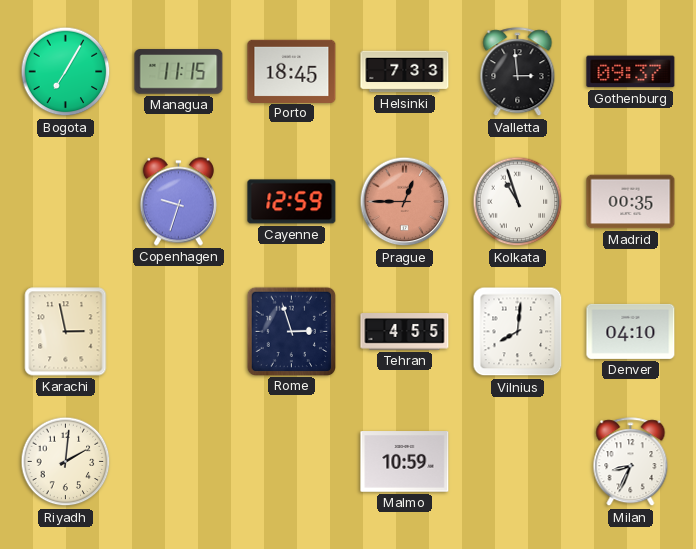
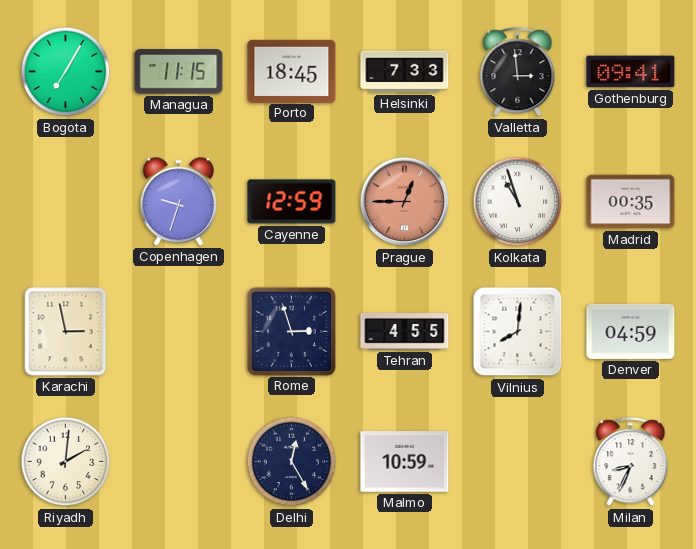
Gothenburg: 09:37 -> 09:41 (631, 72)
Denver: 04:10 -> 04:59 (631, 331)
Delhi: none -> 12:25 (292, 462)
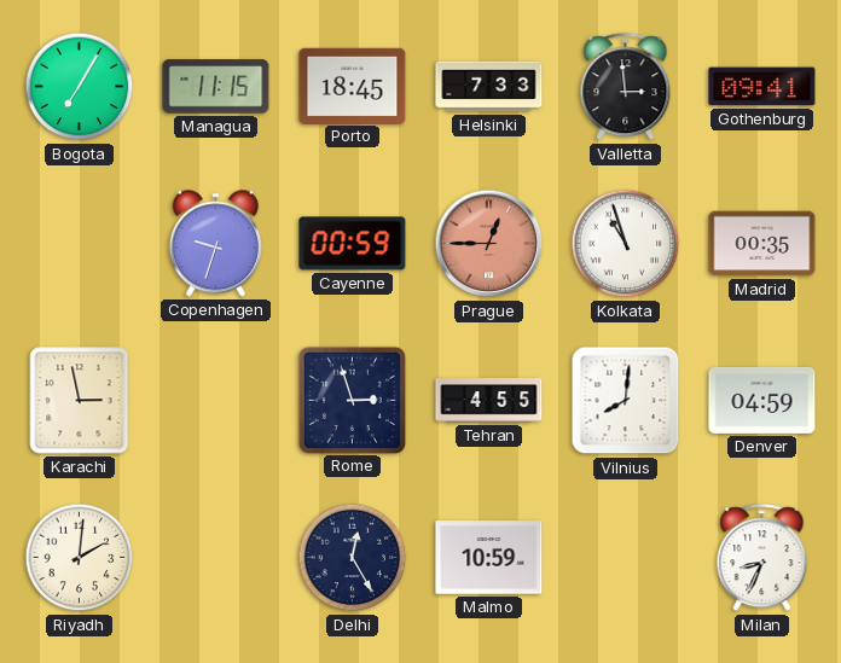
Cayenne: 12:59 -> 00:59 (353, 244)
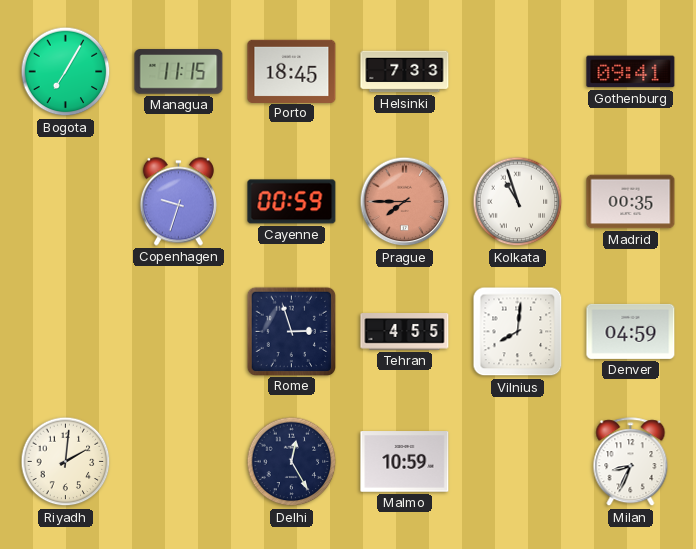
Valletta: 2:59 -> none (626, 87)
Prague: 12:45 -> 7:45 (405, 202)
Karachi: 2:58 -> none (80, 401)
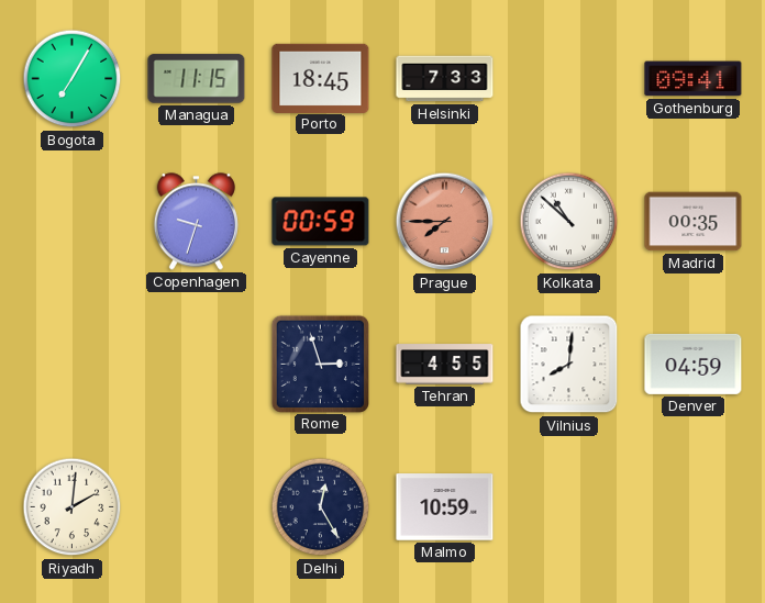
Kolkata: 10:57 -> 10:52 (569, 222)
Milan: 8:34 -> none (631, 462)
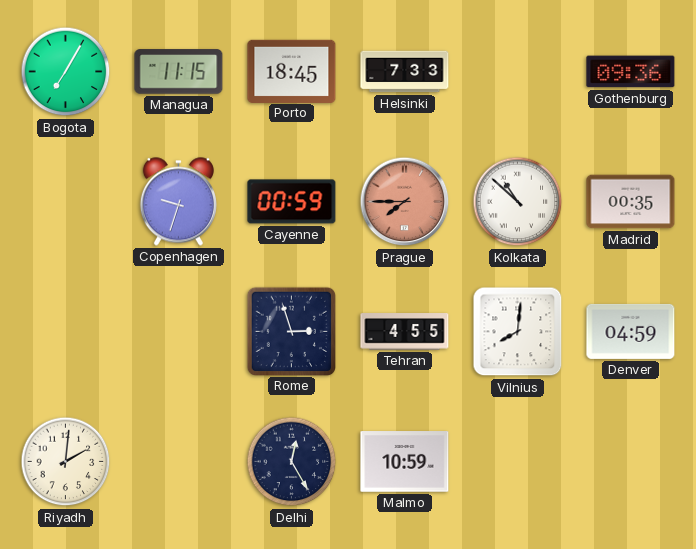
Gothenburg: 09:41 -> 09:36 (631, 72)
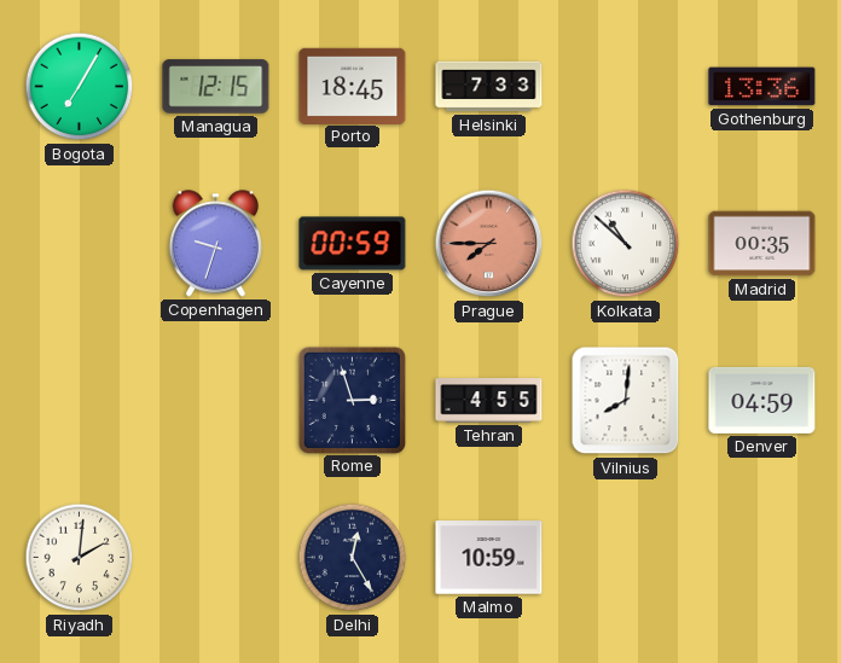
Managua: 11:15 -> 12:15 (216, 87)
Gothenburg: 09:36 -> 13:36 (762, 87)
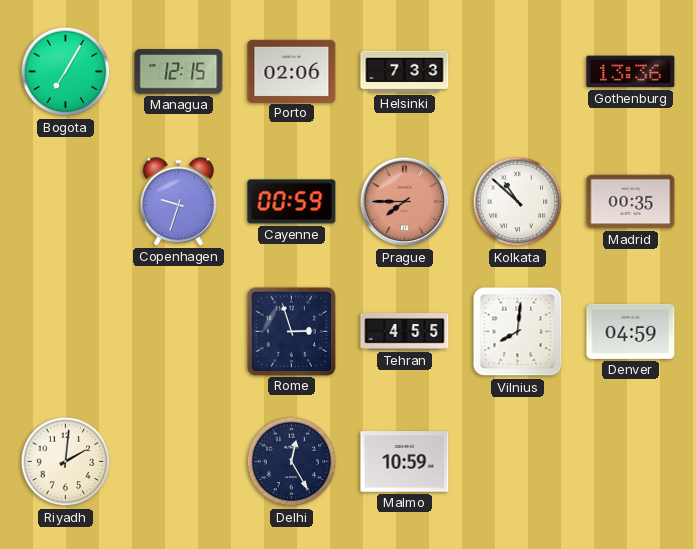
Porto: 18:45 -> 02:06 (292, 71)
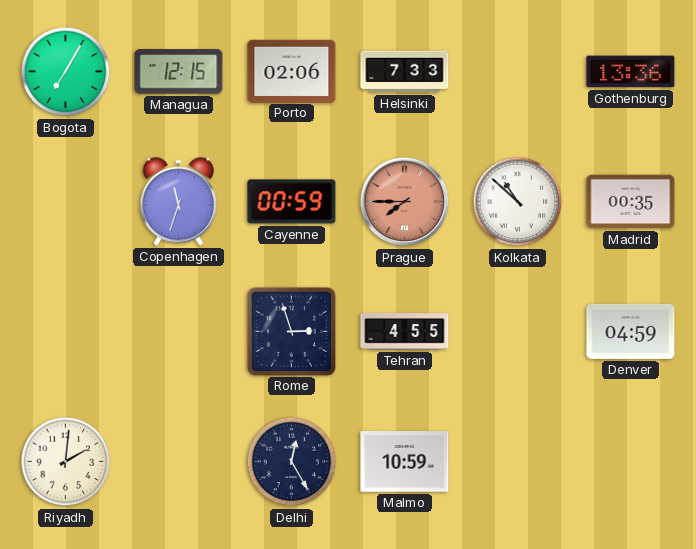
Copenhagen: 9:33 -> 11:33 (178, 202)
Vilnius: 8:01 -> none (518, 332)
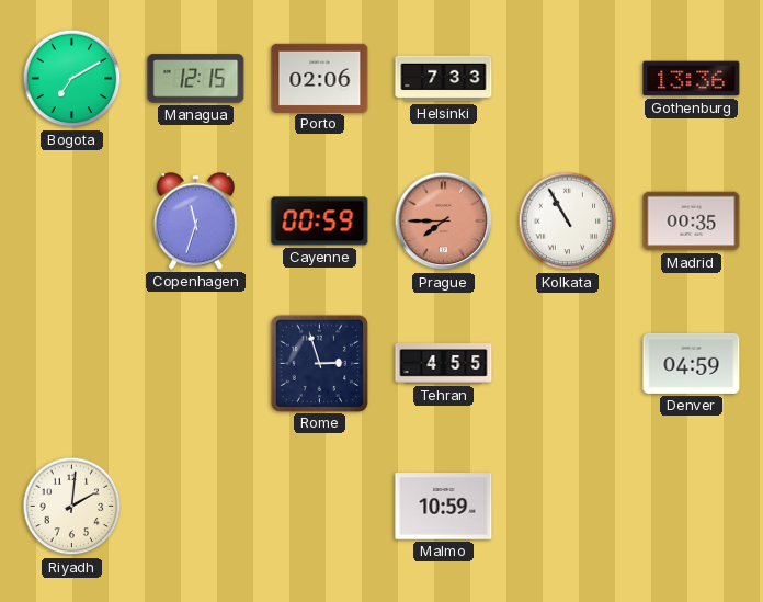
Bogota: 7:05 -> 7:10 (72, 79)
Kolkata: 10:52 -> 10:55 (568, 222)
Delhi: 12:25 -> none (292, 462)
